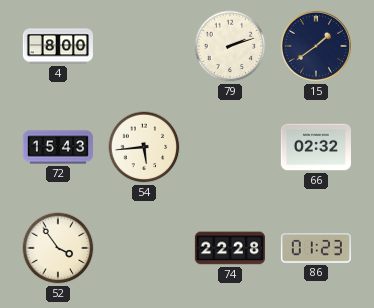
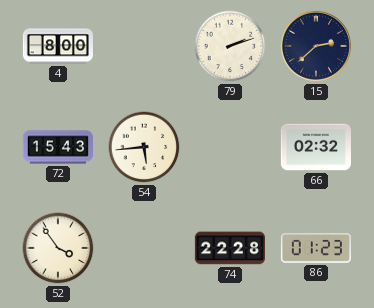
15: 1:39 -> 2:38 (316, 46)
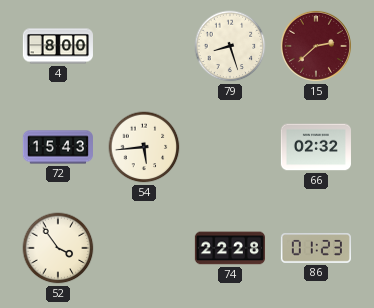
79: 2:12 -> 8:27 (230, 46)
15 dial: navy -> burgundy (316, 46)
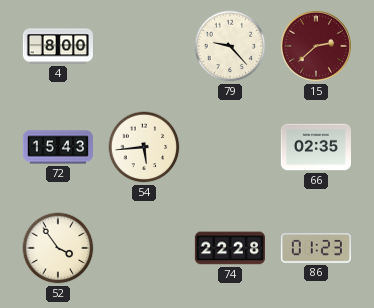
79: 8:27 -> 9:23 (230, 46)
66: 02:32 -> 02:35 (316, 147)
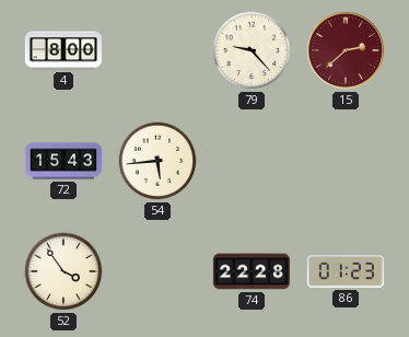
66: 02:35 -> none (316, 147)
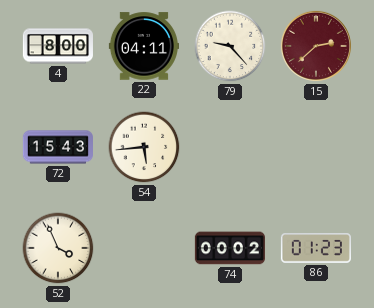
22: none -> 04:11 (144, 46)
52: 3:54 -> 3:56 (58, 248)
74: 22:28 -> 00:02 (230, 248)
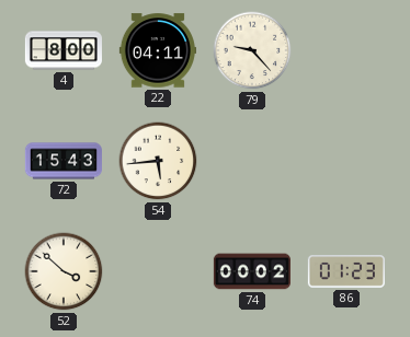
15: 2:38 -> none (316, 46)
52: 3:56 -> 3:52 (64, 271)
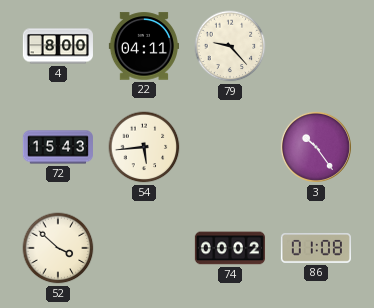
3: none -> 10:24 (316, 147)
86: 01:23 -> 01:08 (316, 249)
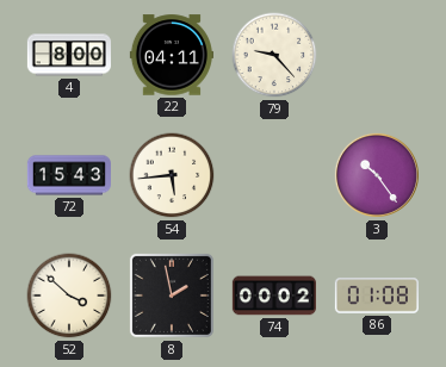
8: none -> 1:58 (172, 296)
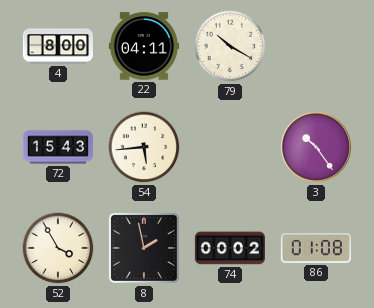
79: 9:23 -> 10:20 (230, 46)
52: 3:52 -> 3:55 (58, 248)
